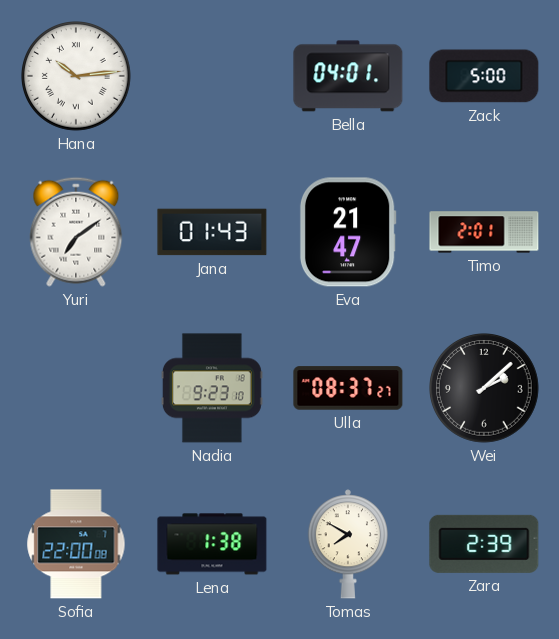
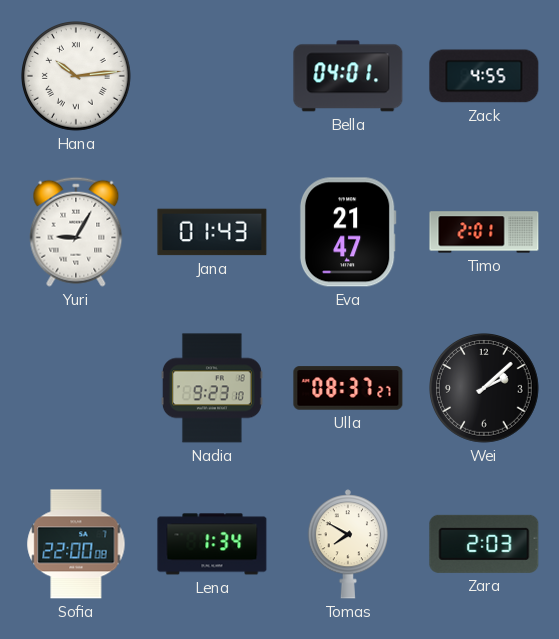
Zack: 5:00 -> 4:55 (484, 76)
Yuri: 7:09 -> 9:05 (76, 232)
Lena: 1:38 -> 1:34 (212, 544)
Zara: 2:39 -> 2:03 (484, 544)
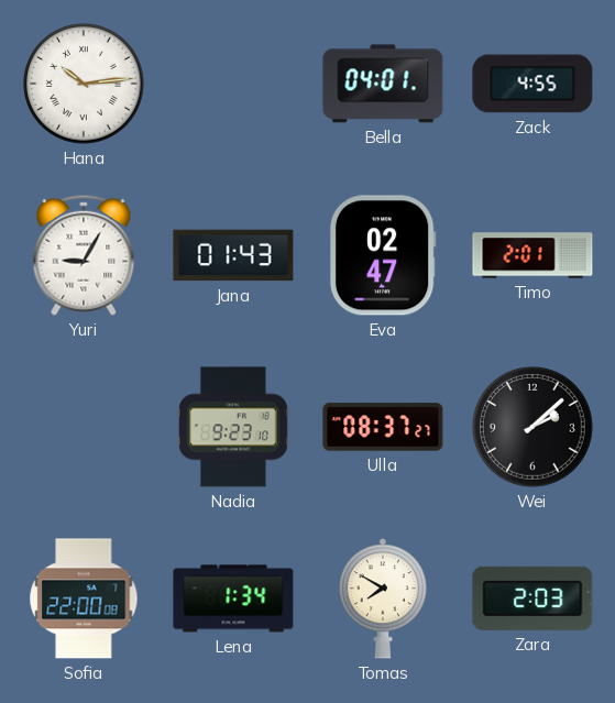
Eva: 21:47 -> 02:47 (383, 255)
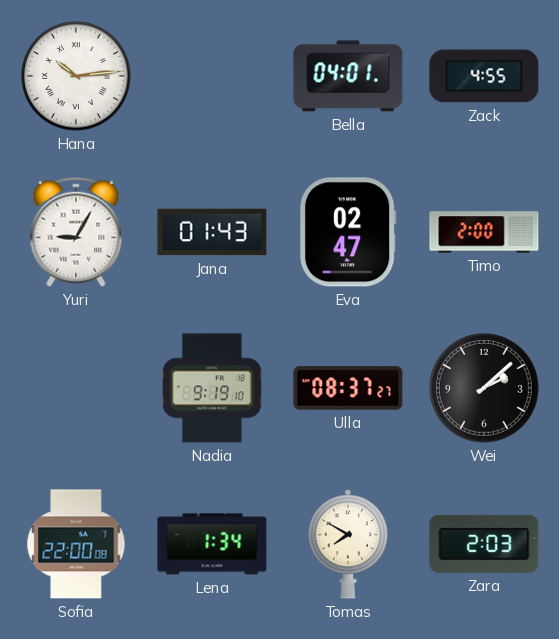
Timo: 2:01 -> 2:00 (484, 232)
Nadia: 9:23 -> 9:19 (212, 388)
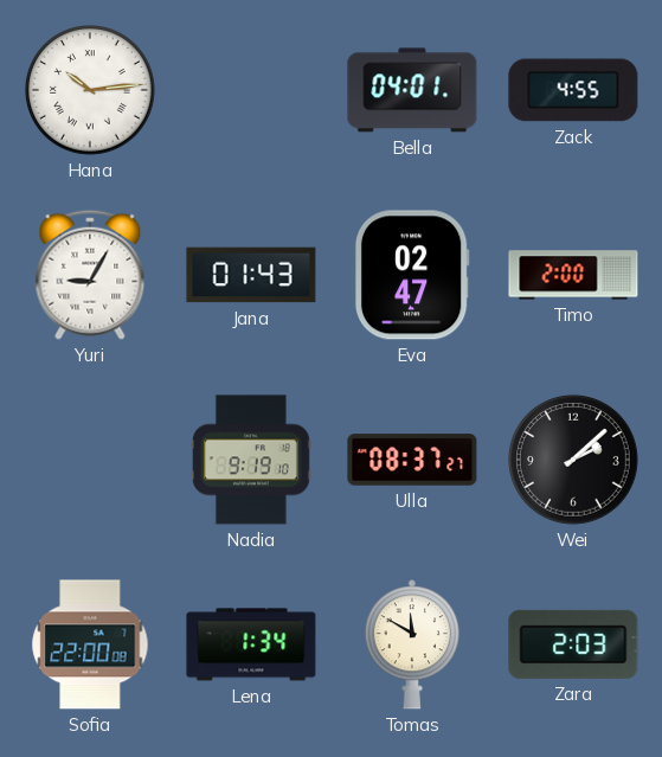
Tomas: 7:50 -> 11:50 (411, 644)
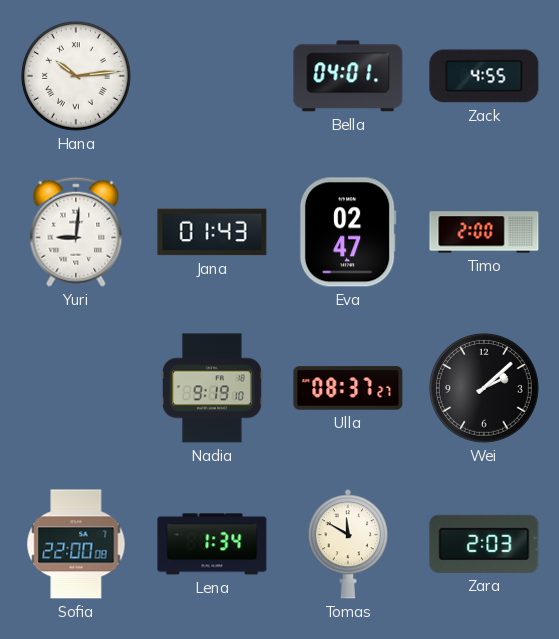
Yuri: 9:05 -> 9:01 (76, 232)
